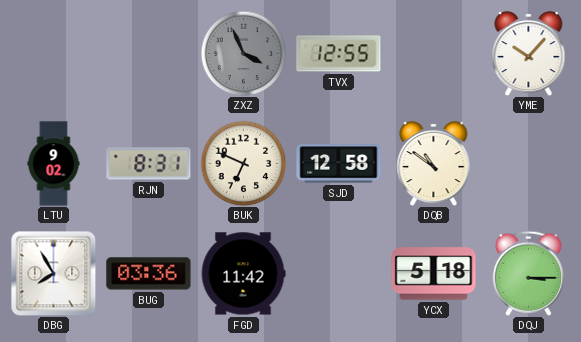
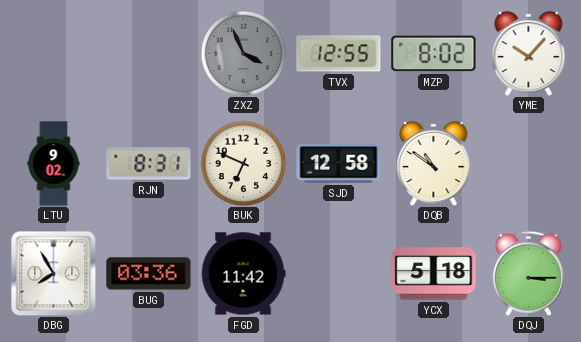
MZP: none -> 8:02 (434, 54)
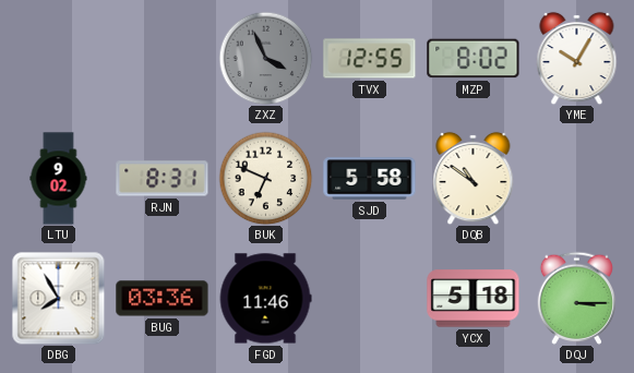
YME: 10:07 -> 10:05 (577, 58)
SJD: 12:58 -> 5:58 (370, 179)
FGD: 11:42 -> 11:46 (265, 299)
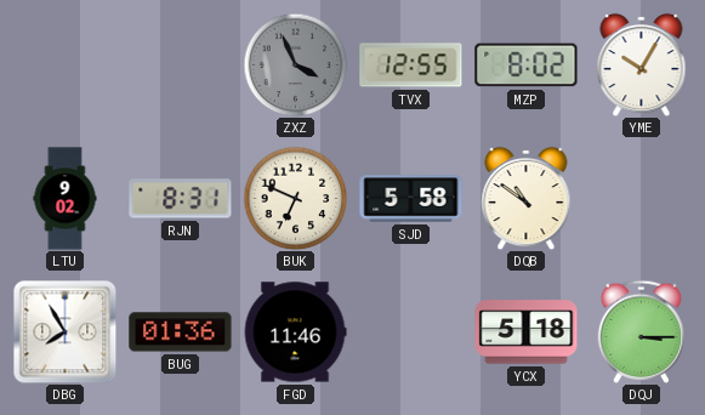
BUG: 03:36 -> 01:36 (181, 332)
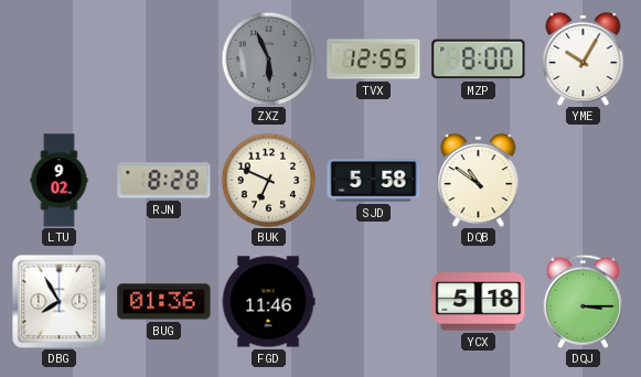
ZXZ: 3:56 -> 5:56 (268, 58)
MZP: 8:02 -> 8:00 (479, 60)
RJN: 8:31 -> 8:28 (164, 181)
